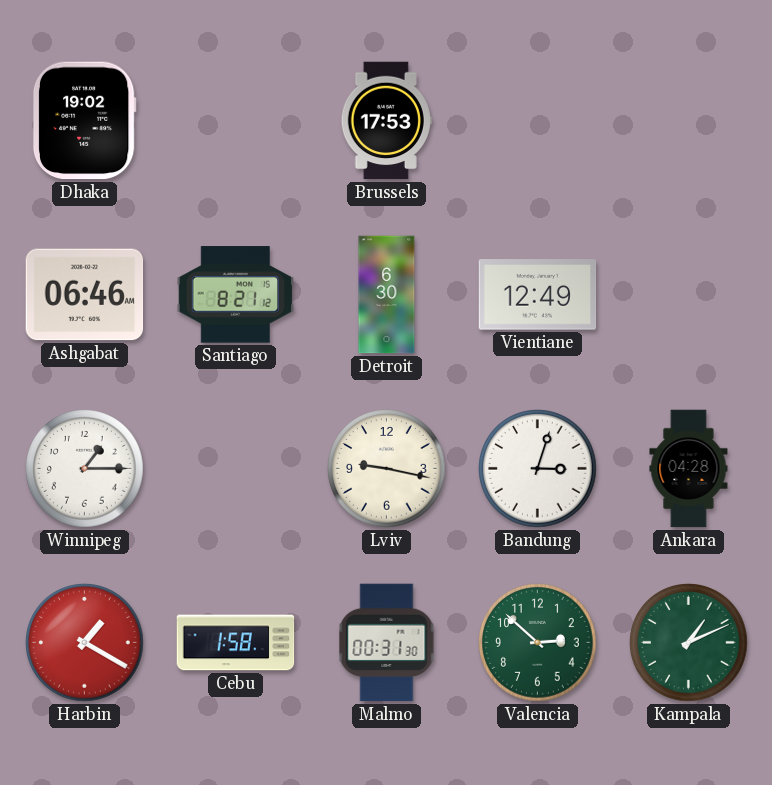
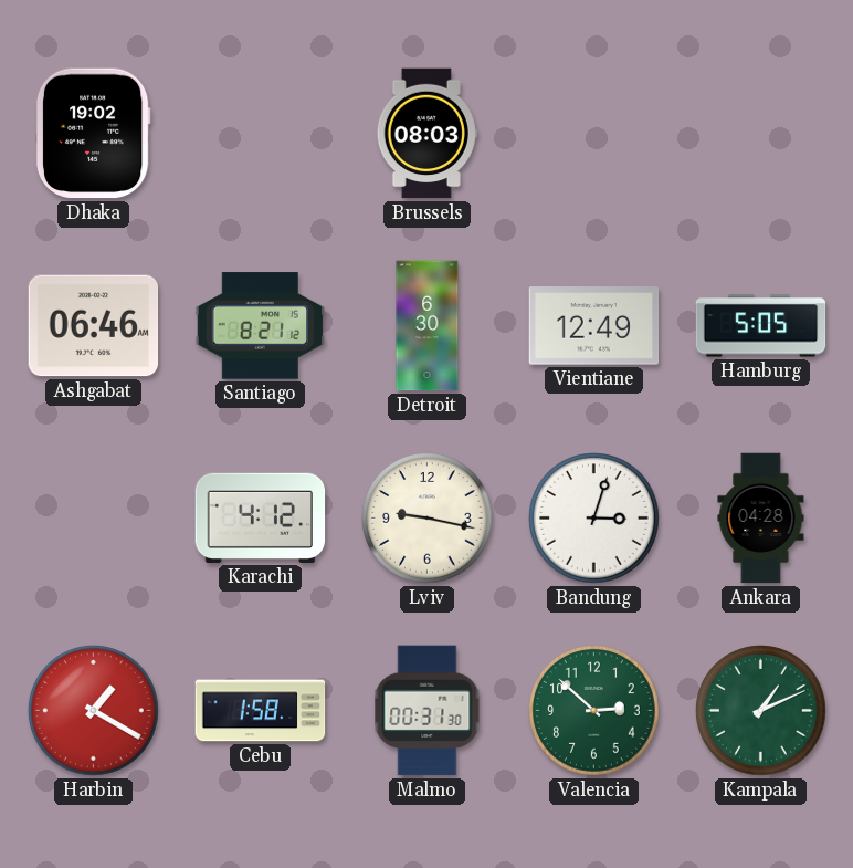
Brussels: 17:53 -> 08:03 (426, 134)
Hamburg: none -> 5:05 (761, 326)
Winnipeg: 1:15 -> none (85, 469)
Karachi: none -> 4:12 (261, 517)
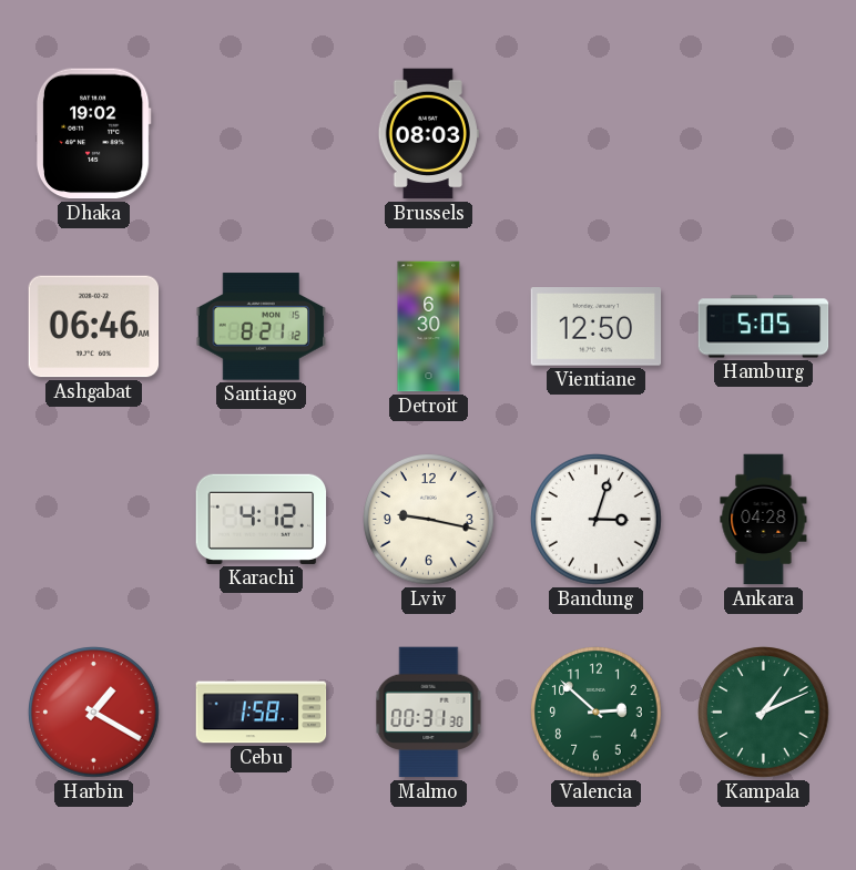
Vientiane: 12:49 -> 12:50 (597, 327)
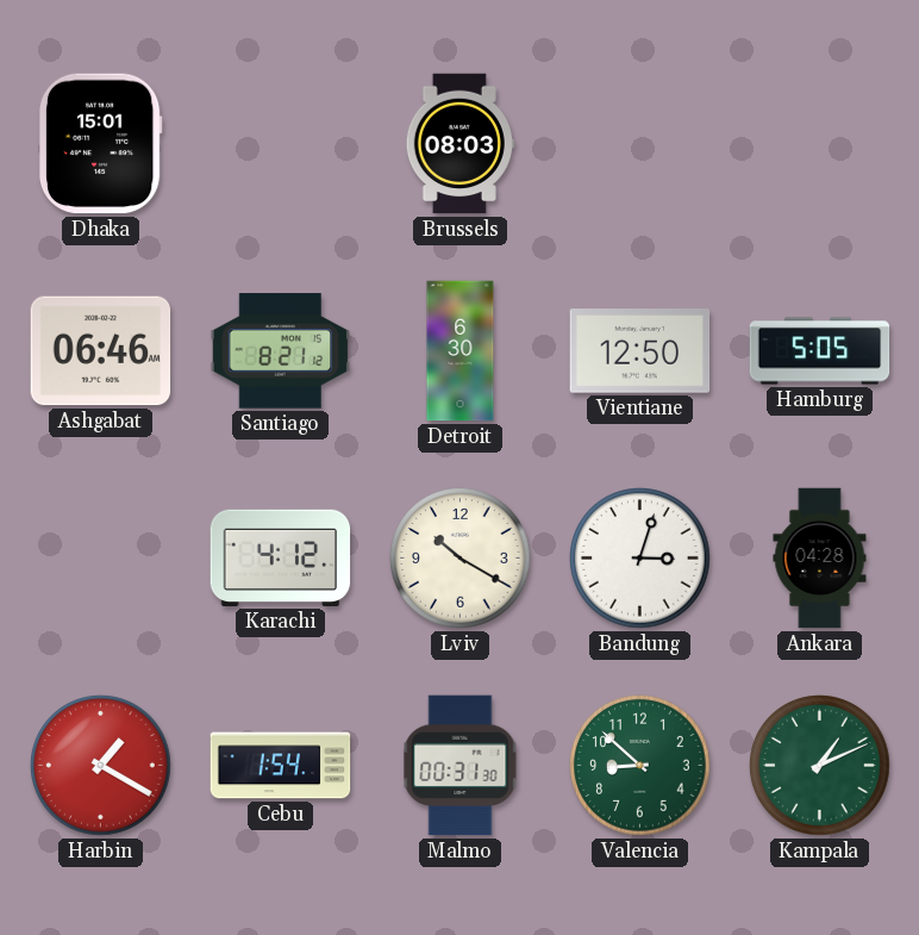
Dhaka: 19:02 -> 15:01 (100, 144)
Lviv: 9:17 -> 10:20 (461, 559)
Cebu: 1:58 -> 1:54 (281, 766)
Valencia: 2:52 -> 8:52 (640, 766)
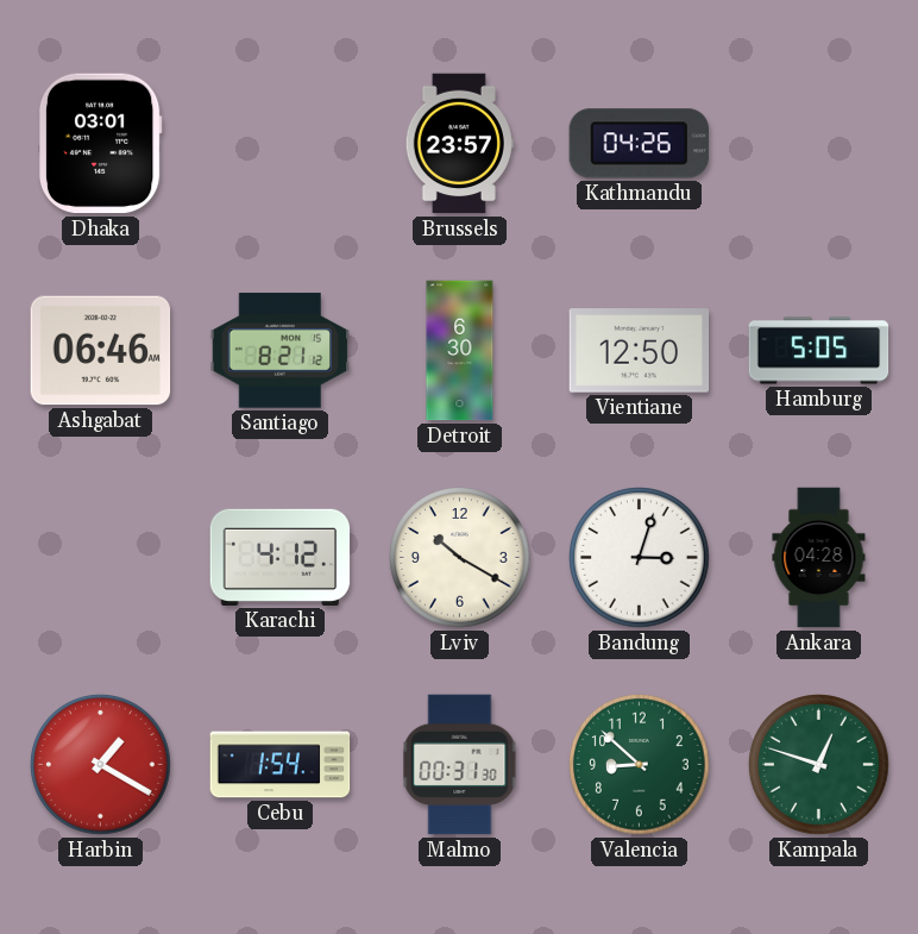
Dhaka: 15:01 -> 03:01 (100, 144)
Brussels: 08:03 -> 23:57 (459, 144)
Kathmandu: none -> 04:26 (640, 144)
Kampala: 1:11 -> 12:48 (819, 765)
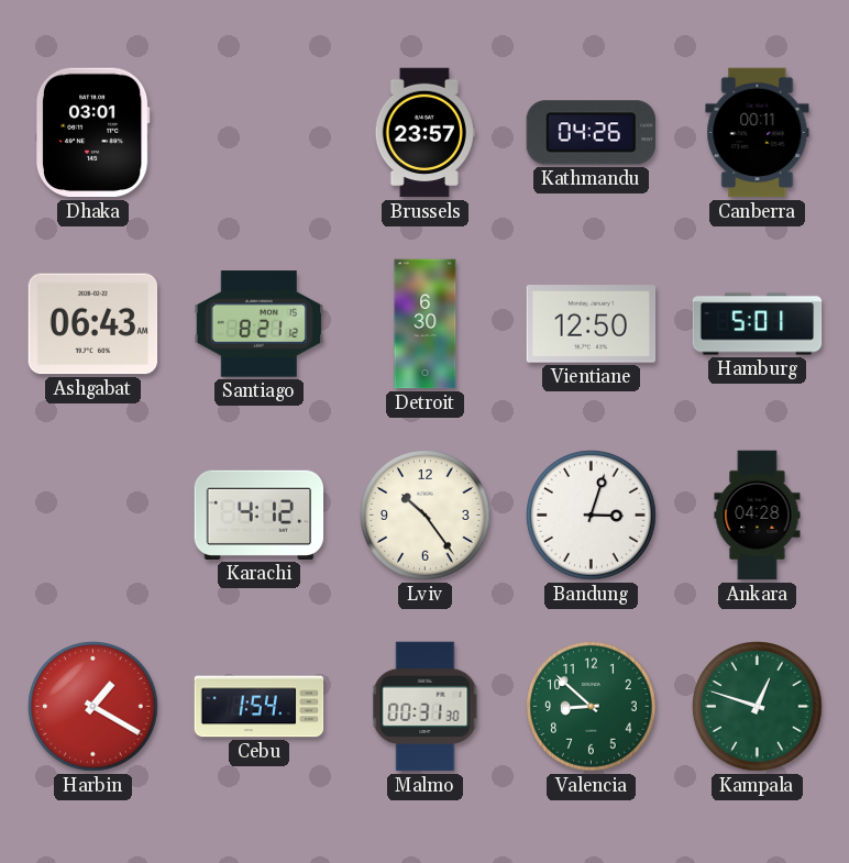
Canberra: none -> 00:11 (758, 133)
Ashgabat: 06:46 -> 06:43 (93, 324)
Hamburg: 5:05 -> 5:01 (758, 324)
Lviv: 10:20 -> 10:24 (426, 516)
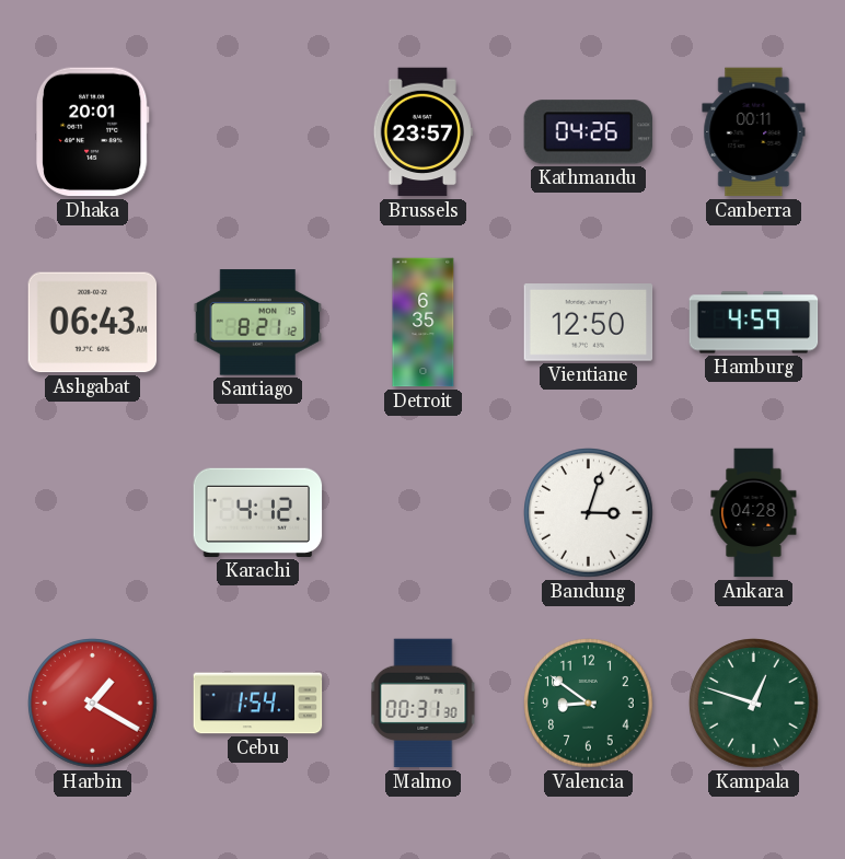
Dhaka: 03:01 -> 20:01 (92, 132)
Detroit: 6:30 -> 6:35 (424, 323)
Hamburg: 5:01 -> 4:59 (754, 323)
Lviv: 10:24 -> none (426, 516)
Valencia: 8:52 -> 8:51 (589, 704)
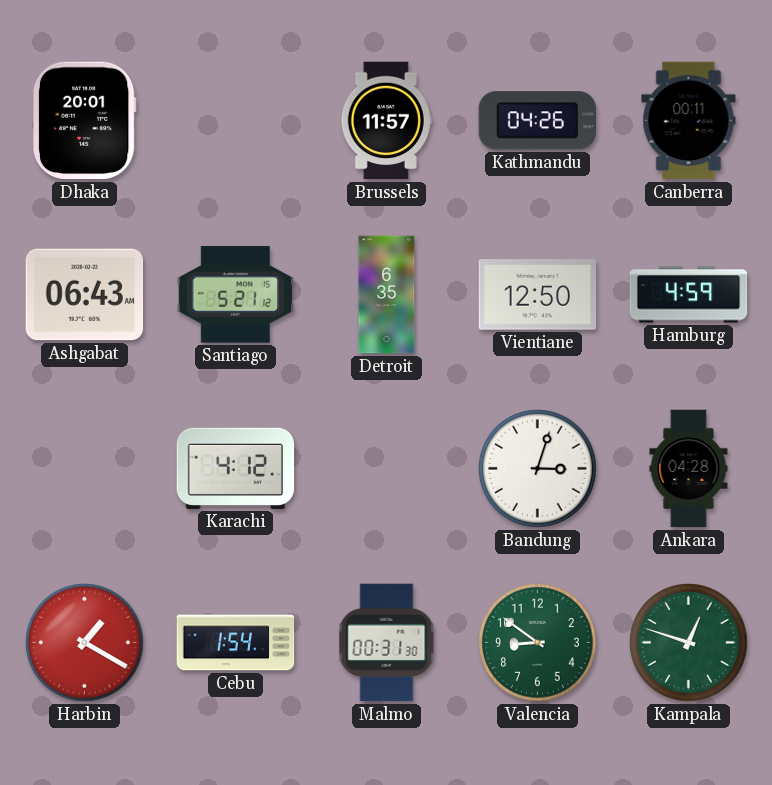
Brussels: 23:57 -> 11:57 (386, 121)
Santiago: 8:21 -> 5:21 (236, 295)
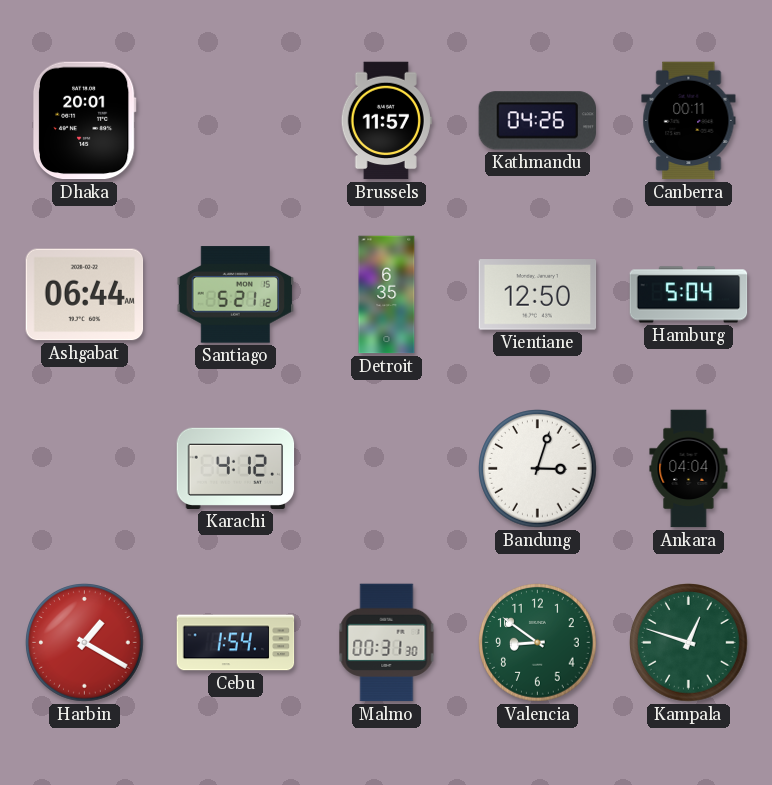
Ashgabat: 06:43 -> 06:44 (85, 295)
Hamburg: 4:59 -> 5:04 (689, 295)
Ankara: 04:28 -> 04:04 (689, 469)
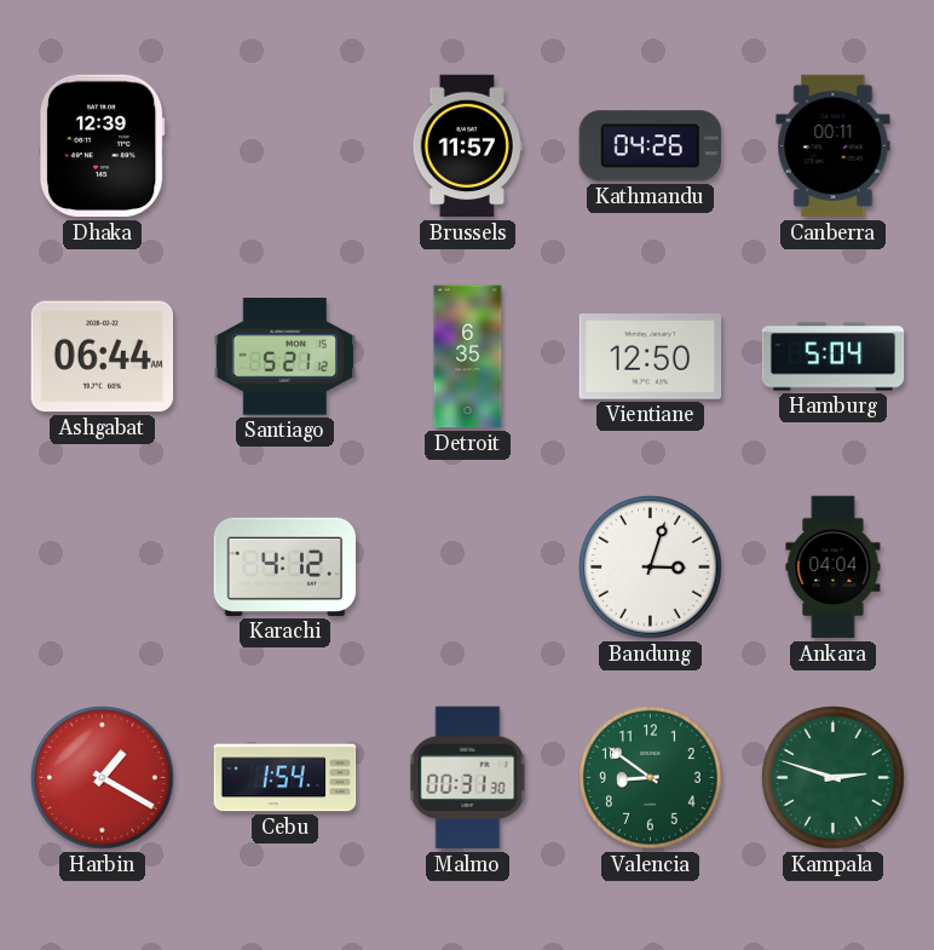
Dhaka: 20:01 -> 12:39 (102, 146)
Kampala: 12:48 -> 2:48 (834, 778)
